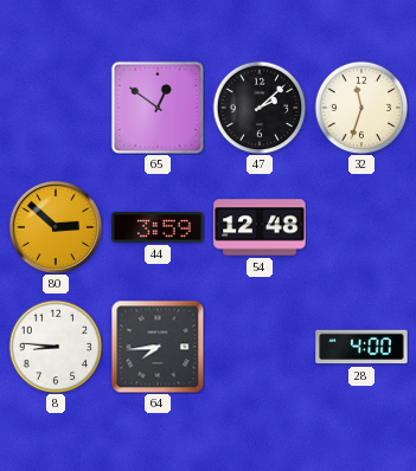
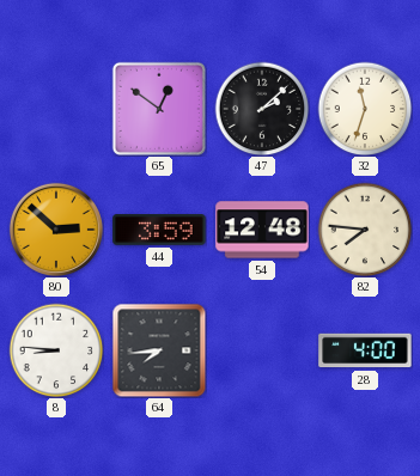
82: none -> 7:46 (365, 230)
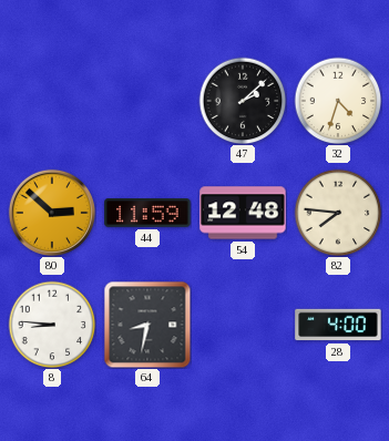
65: 12:51 -> none (159, 109)
32: 11:33 -> 4:33 (338, 101)
44: 3:59 -> 11:59 (147, 214)
64: 7:44 -> 8:32 (147, 325)
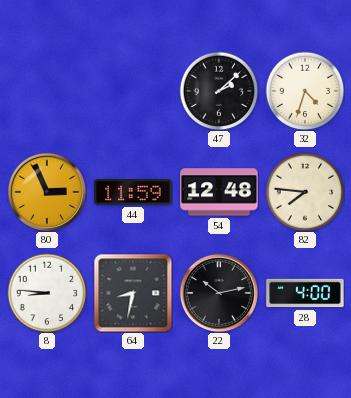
80: 2:52 -> 2:56 (47, 192)
22: none -> 10:13 (219, 293)
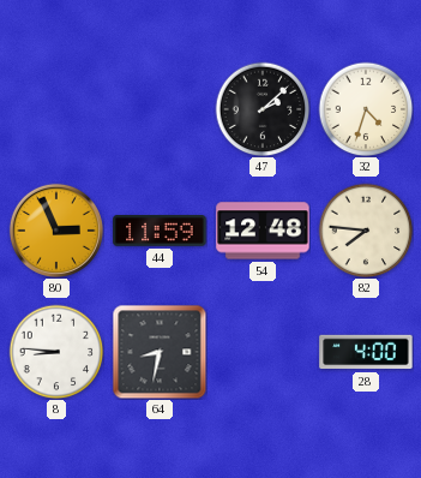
22: 10:13 -> none (219, 293)
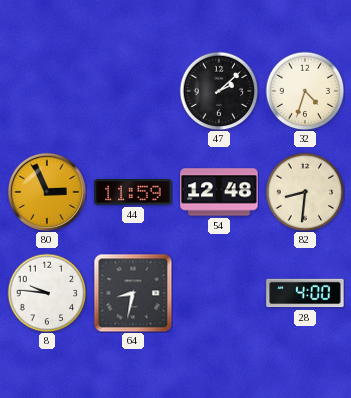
82: 7:46 -> 8:31 (305, 192)
8: 8:46 -> 9:46 (47, 293)
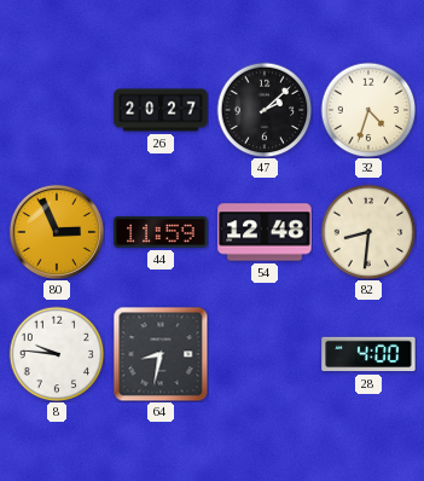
26: none -> 20:27 (161, 110)
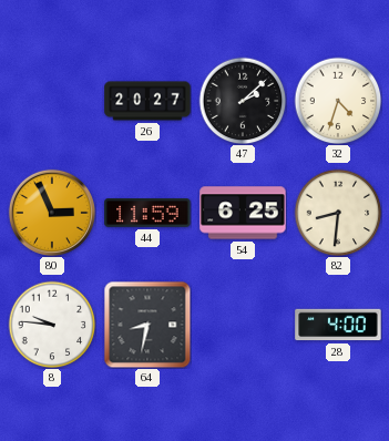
54: 12:48 -> 6:25 (243, 213)
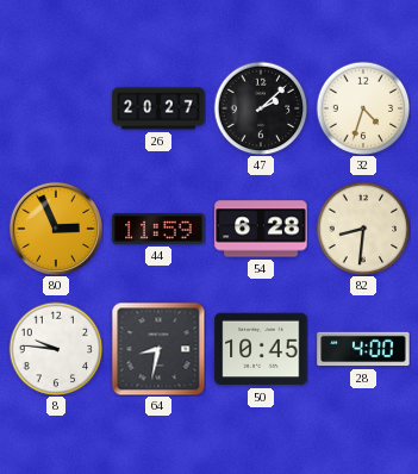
54: 6:25 -> 6:28 (261, 229)
50: none -> 10:45 (261, 349)
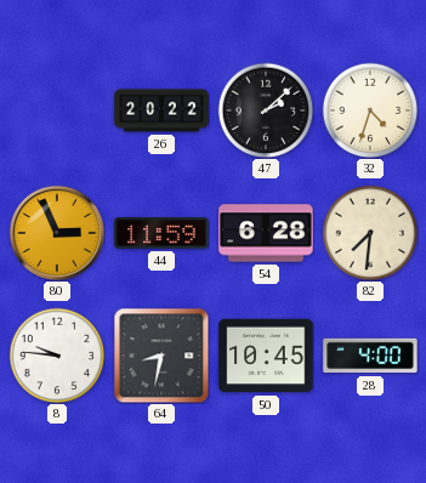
26: 20:27 -> 20:22 (161, 110)
82: 8:31 -> 7:31 (370, 233)
